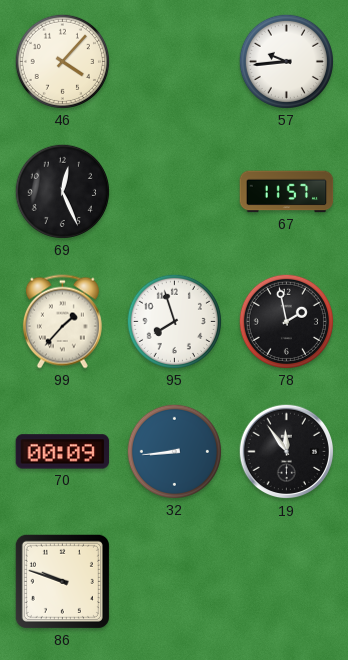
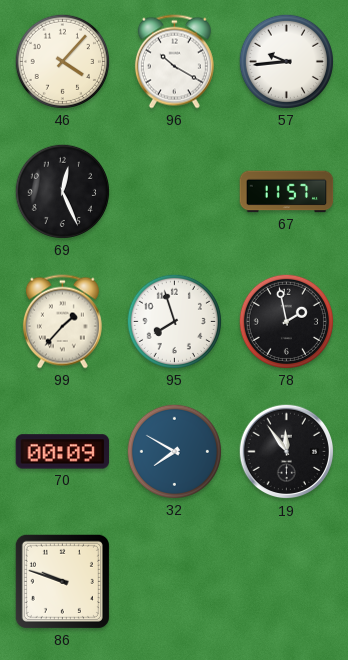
96: none -> 10:20 (174, 62)
32: 8:44 -> 7:50 (174, 451)
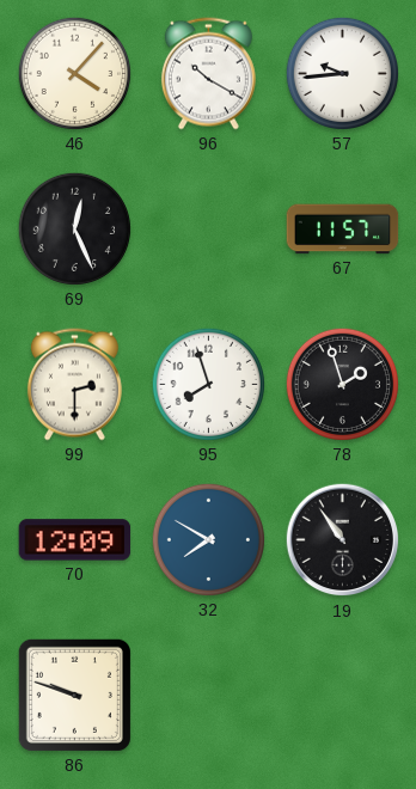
99: 1:37 -> 2:30 (74, 385)
78: 1:58 -> 1:57 (342, 384)
70: 00:09 -> 12:09 (75, 540)
19: 11:54 -> 10:54 (343, 540)
